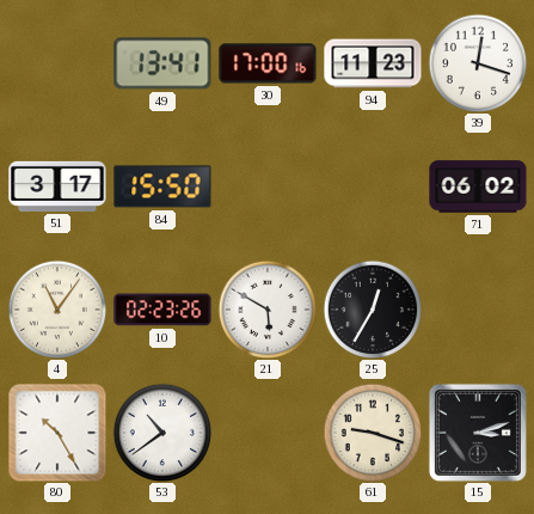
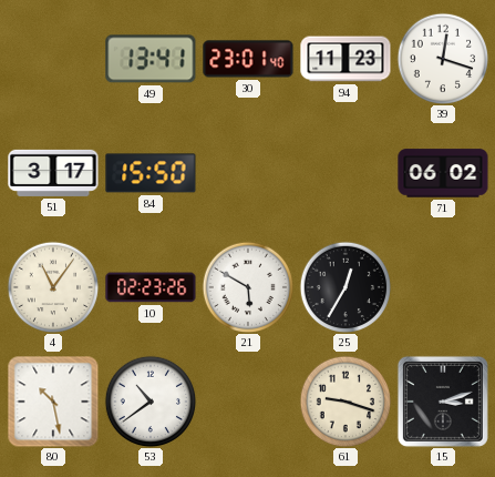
30: 17:00 -> 23:01 (248, 59)
80: 10:25 -> 10:28 (53, 402)
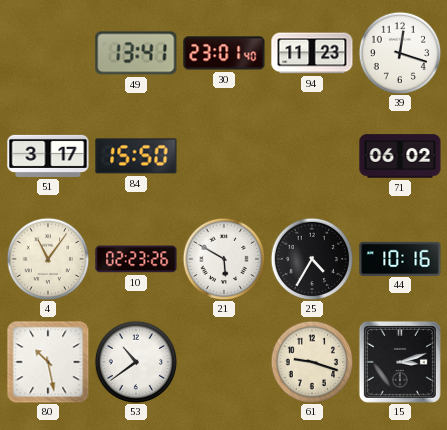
25: 12:35 -> 4:35 (312, 259)
44: none -> 10:16 (400, 258)
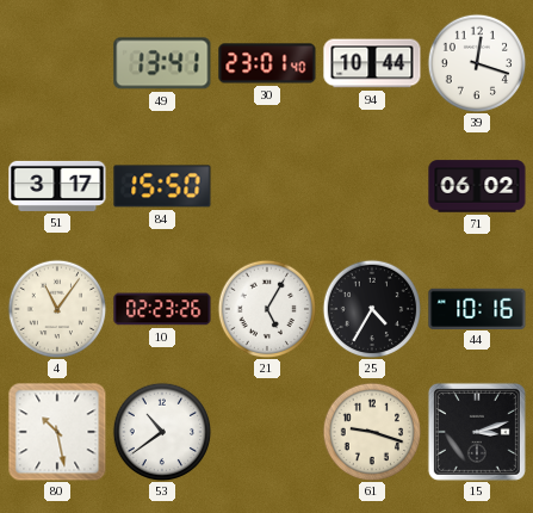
94: 11:23 -> 10:44 (372, 63)
21: 5:50 -> 5:05 (267, 309)
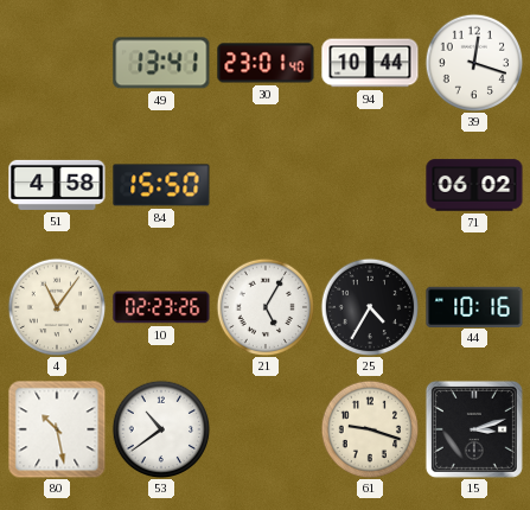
51: 3:17 -> 4:58 (57, 185)
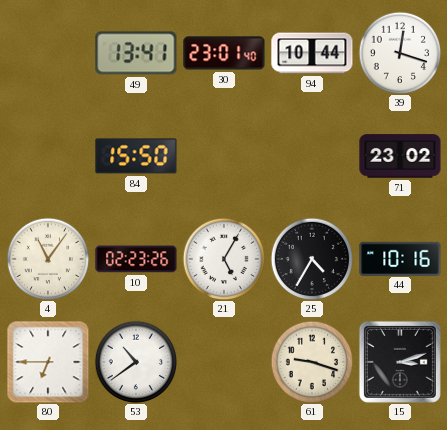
51: 4:58 -> none (57, 185)
71: 06:02 -> 23:02 (400, 156)
80: 10:28 -> 6:45 (48, 362)
